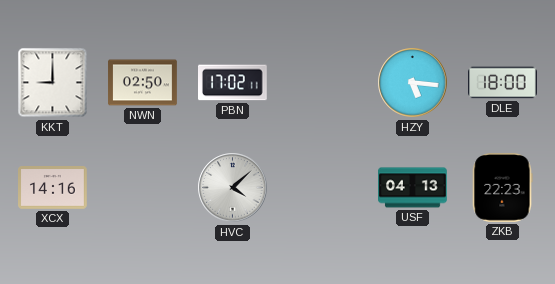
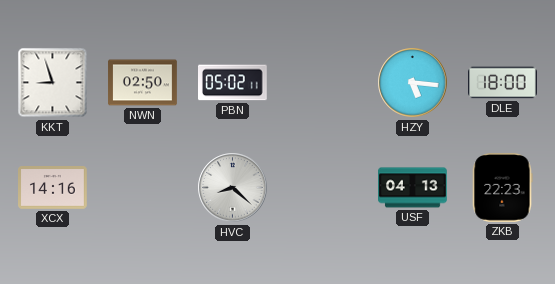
KKT: 9:00 -> 8:57 (53, 83)
PBN: 17:02 -> 05:02 (233, 83)
HVC: 4:08 -> 8:22 (233, 188)
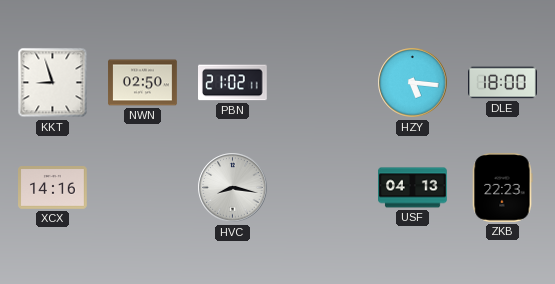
PBN: 05:02 -> 21:02 (233, 83)
HVC: 8:22 -> 8:17 (233, 188)
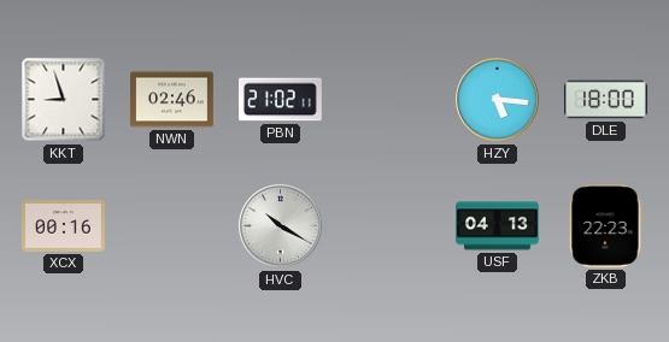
NWN: 02:50 -> 02:46 (172, 100)
XCX: 14:16 -> 00:16 (64, 226)
HVC: 8:17 -> 10:20 (281, 226)
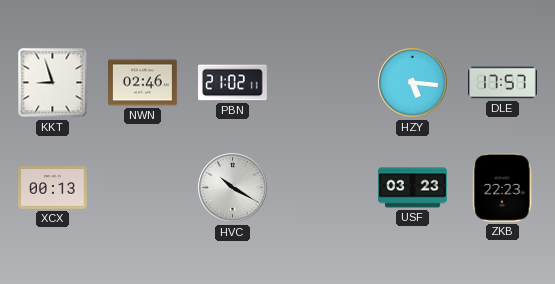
DLE: 18:00 -> 17:57 (503, 83)
XCX: 00:16 -> 00:13 (53, 188)
USF: 04:13 -> 03:23 (413, 188)
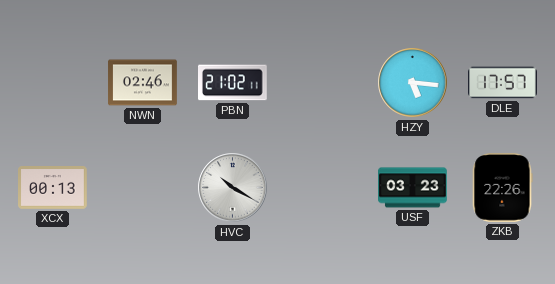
KKT: 8:57 -> none (53, 83)
ZKB: 22:23 -> 22:26 (502, 188)
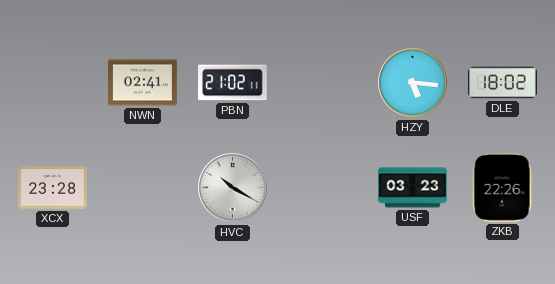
NWN: 02:46 -> 02:41 (143, 83)
DLE: 17:57 -> 18:02 (503, 83)
XCX: 00:13 -> 23:28 (53, 188)
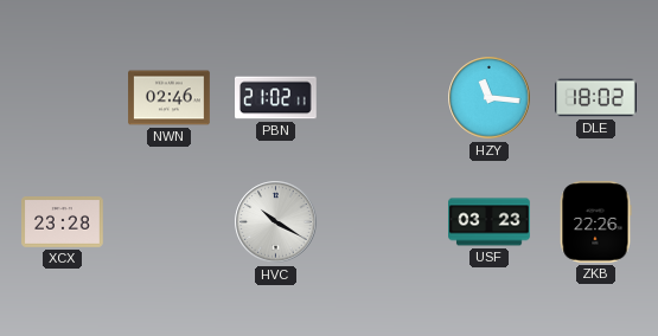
NWN: 02:41 -> 02:46 (170, 98)
HZY: 5:16 -> 11:16 (490, 98)
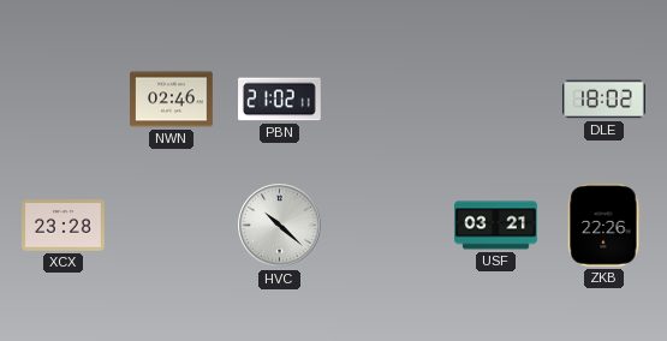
HZY: 11:16 -> none (490, 98)
HVC: 10:20 -> 10:22 (280, 226)
USF: 03:23 -> 03:21 (496, 226)
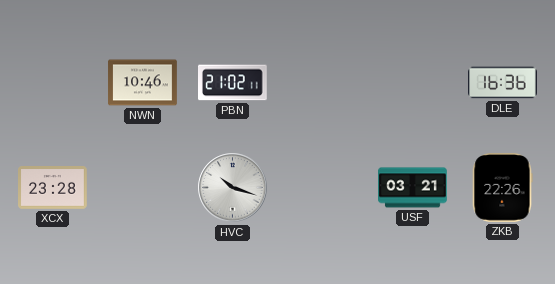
NWN: 02:46 -> 10:46 (143, 83)
DLE: 18:02 -> 16:36 (503, 83)
HVC: 10:22 -> 10:18 (233, 188)
